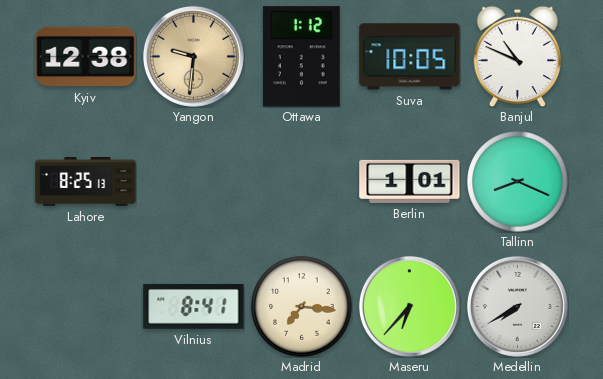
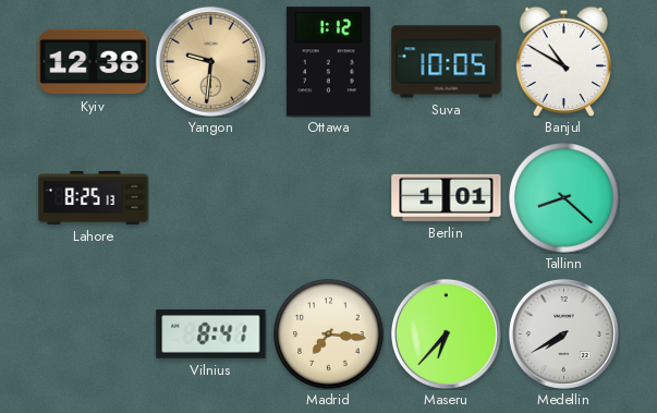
Banjul: 10:49 -> 10:50 (564, 61)
Tallinn: 8:19 -> 8:22 (564, 198)
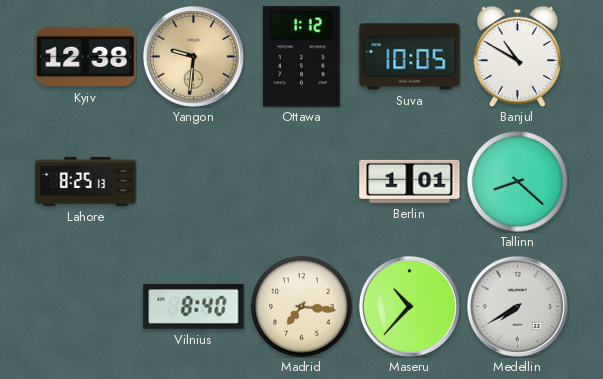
Vilnius: 8:41 -> 8:40 (194, 307)
Maseru: 6:37 -> 10:37 (409, 306)
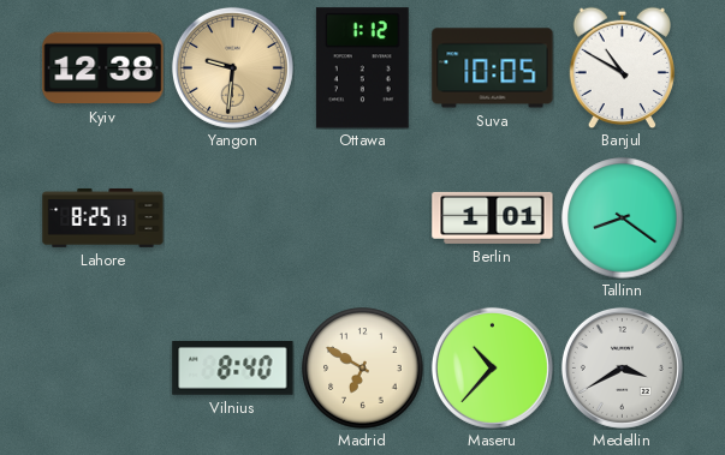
Tallinn: 8:22 -> 8:21 (623, 218)
Madrid: 7:16 -> 6:50 (363, 369)
Medellin: 7:40 -> 3:40 (622, 367)
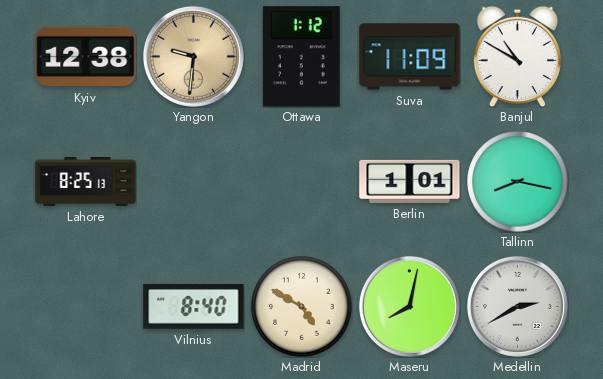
Suva: 10:05 -> 11:09 (410, 57)
Tallinn: 8:21 -> 8:17 (518, 182)
Madrid: 6:50 -> 4:50 (302, 307)
Maseru: 10:37 -> 8:02 (409, 306)
Medellin: 3:40 -> 2:40 (517, 306)
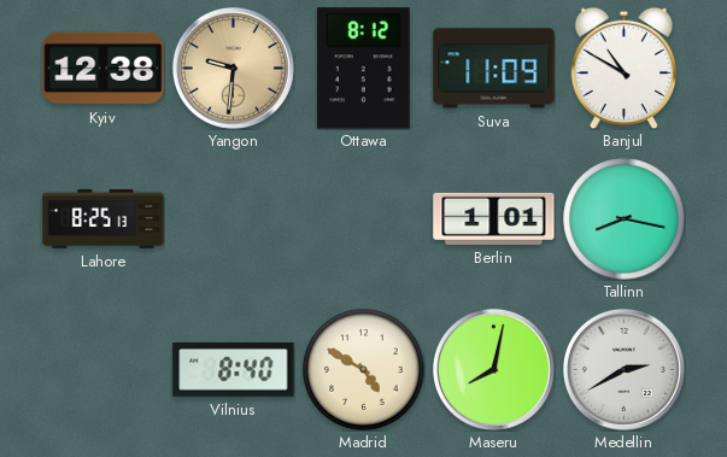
Ottawa: 1:12 -> 8:12 (363, 69)
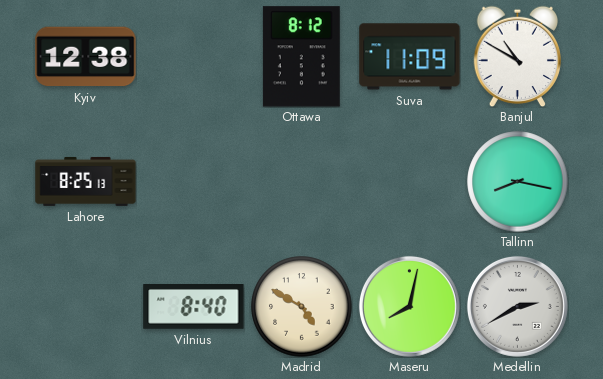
Yangon: 9:31 -> none (233, 68)
Berlin: 1:01 -> none (494, 218)
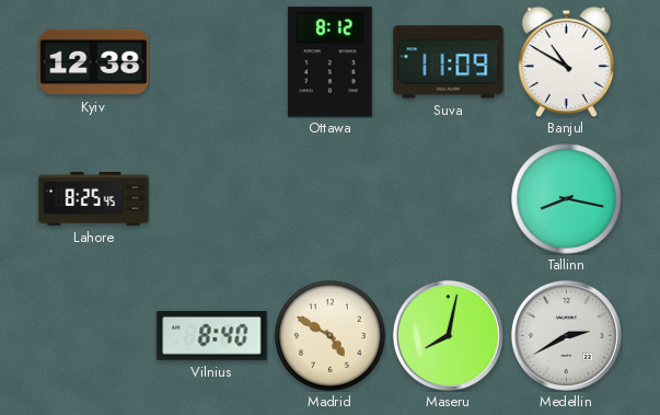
Lahore: 8:25:13 -> 8:25:45 (94, 198)
